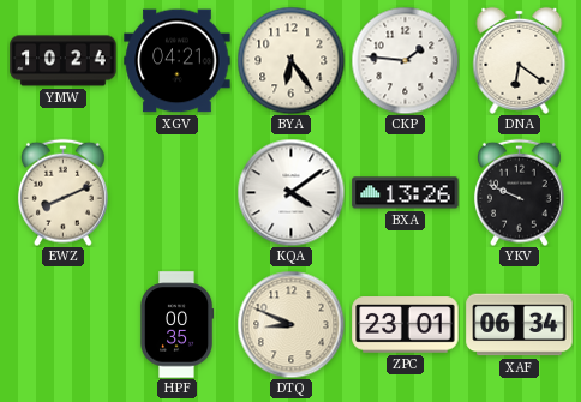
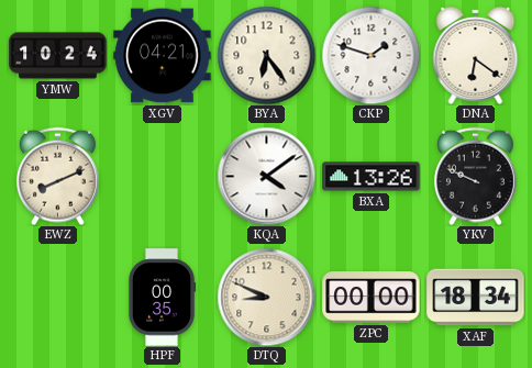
CKP: 1:46 -> 1:48 (370, 55)
ZPC: 23:01 -> 00:00 (372, 298)
XAF: 06:34 -> 18:34 (476, 298)
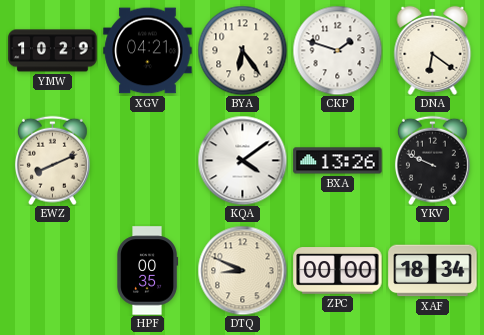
YMW: 10:24 -> 10:29 (53, 51)
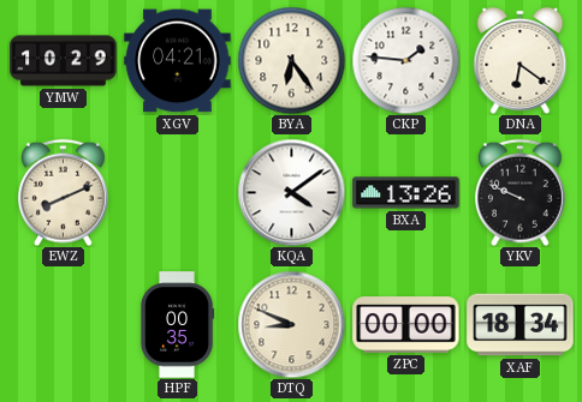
CKP: 1:48 -> 1:46 (405, 60)
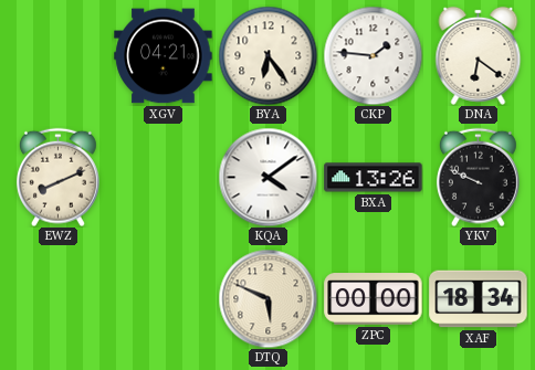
YMW: 10:29 -> none (64, 61)
HPF: 00:35 -> none (178, 325)
DTQ: 8:49 -> 5:49 (267, 298)
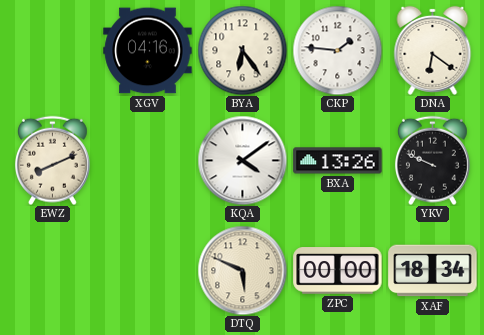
XGV: 04:21 -> 04:16 (148, 51)
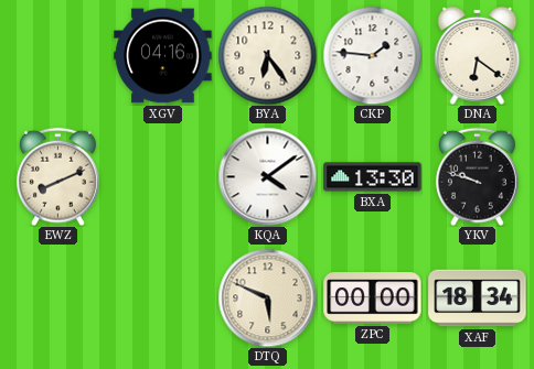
BXA: 13:26 -> 13:30 (373, 177)
YKV: 9:49 -> 9:48 (477, 176)
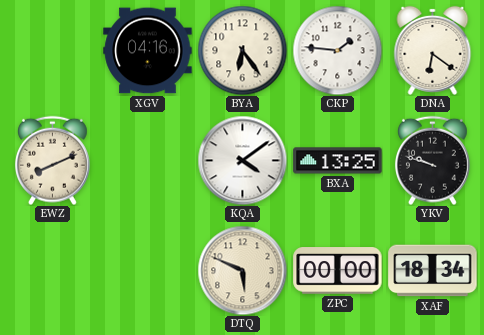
BXA: 13:30 -> 13:25 (338, 161)
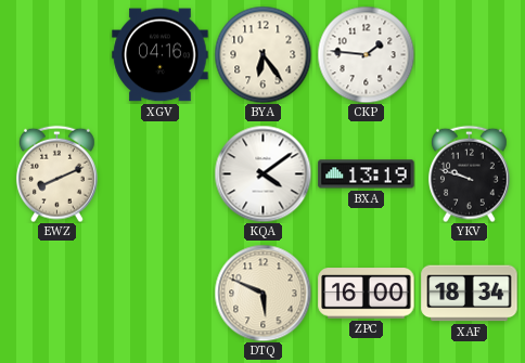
DNA: 6:21 -> none (433, 50)
BXA: 13:25 -> 13:19 (367, 174)
ZPC: 00:00 -> 16:00 (367, 294)
